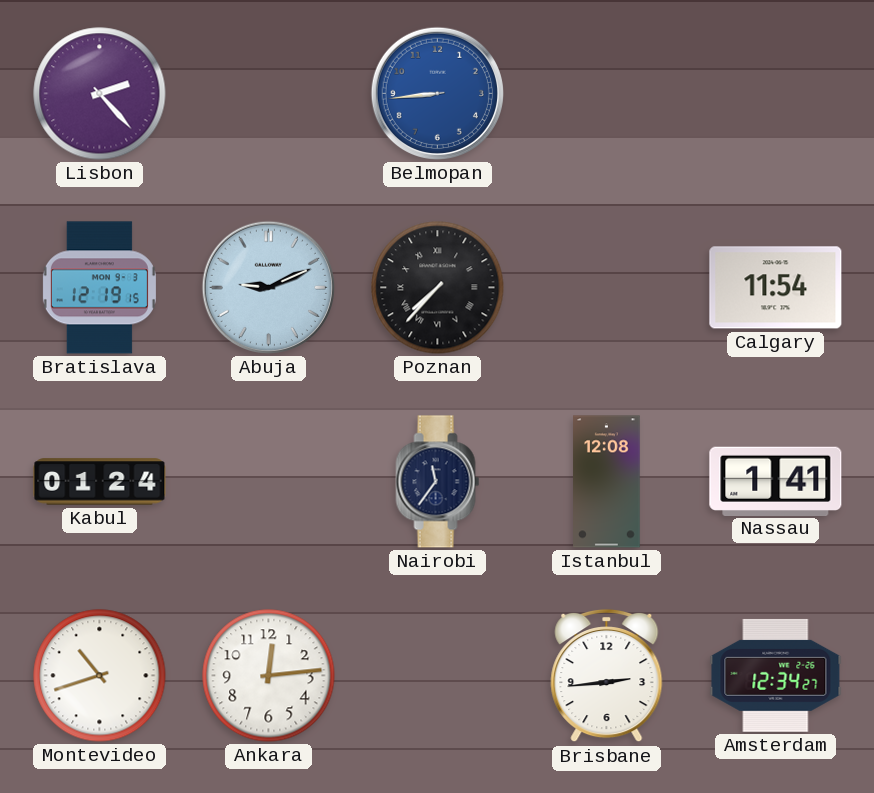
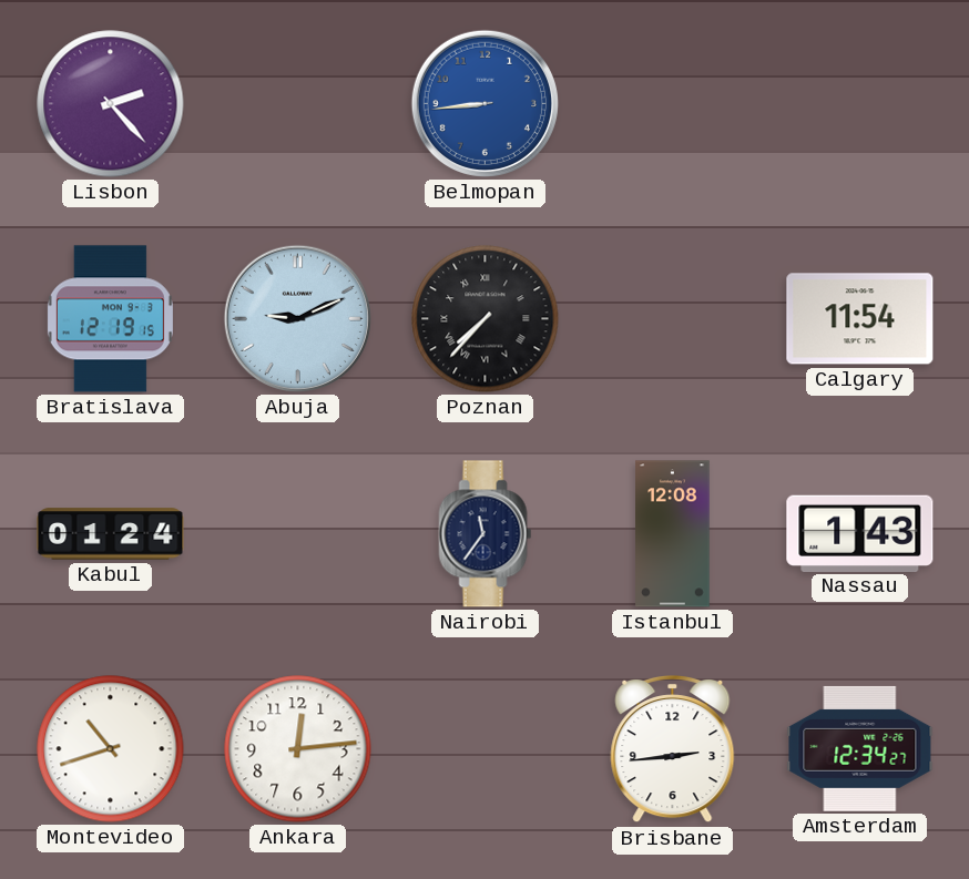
Nassau: 1:41 -> 1:43 (860, 533)
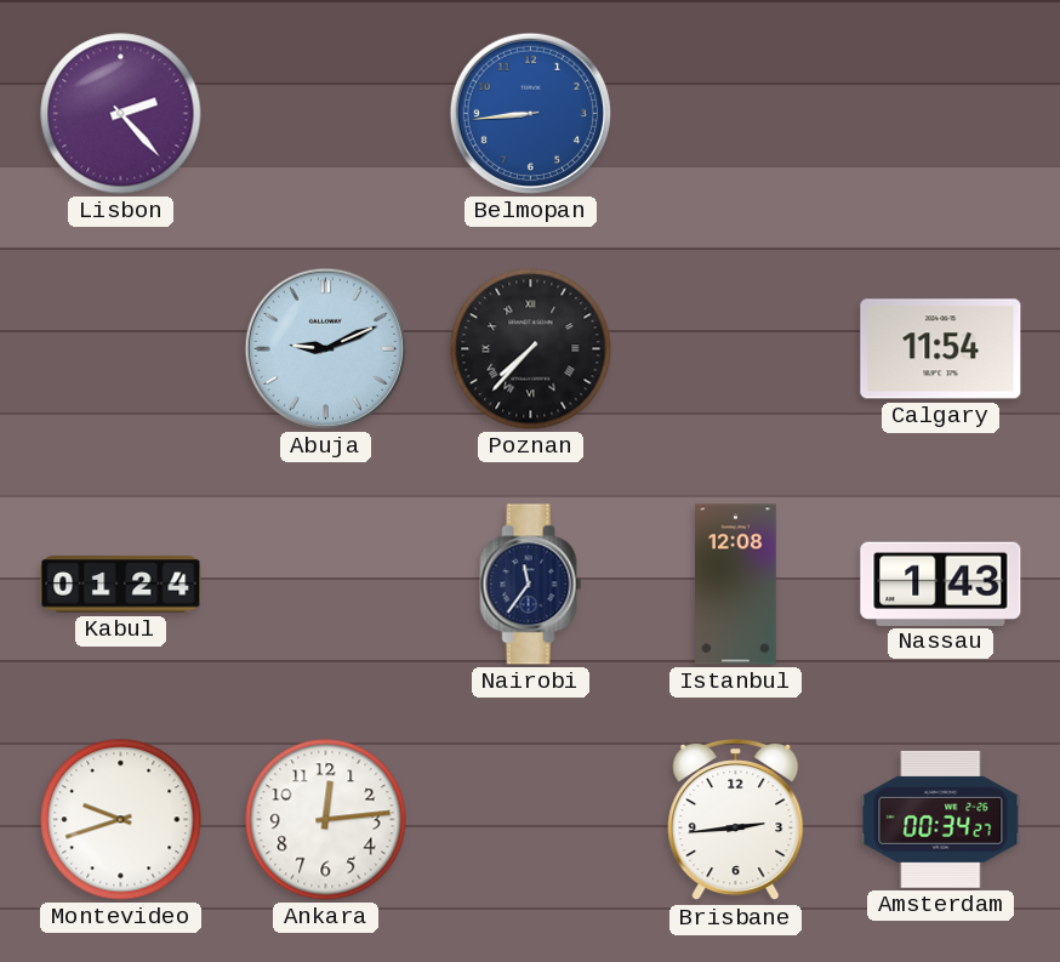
Bratislava: 12:19 -> none (110, 319)
Montevideo: 10:42 -> 9:42 (121, 820)
Amsterdam: 12:34 -> 00:34 (941, 819)
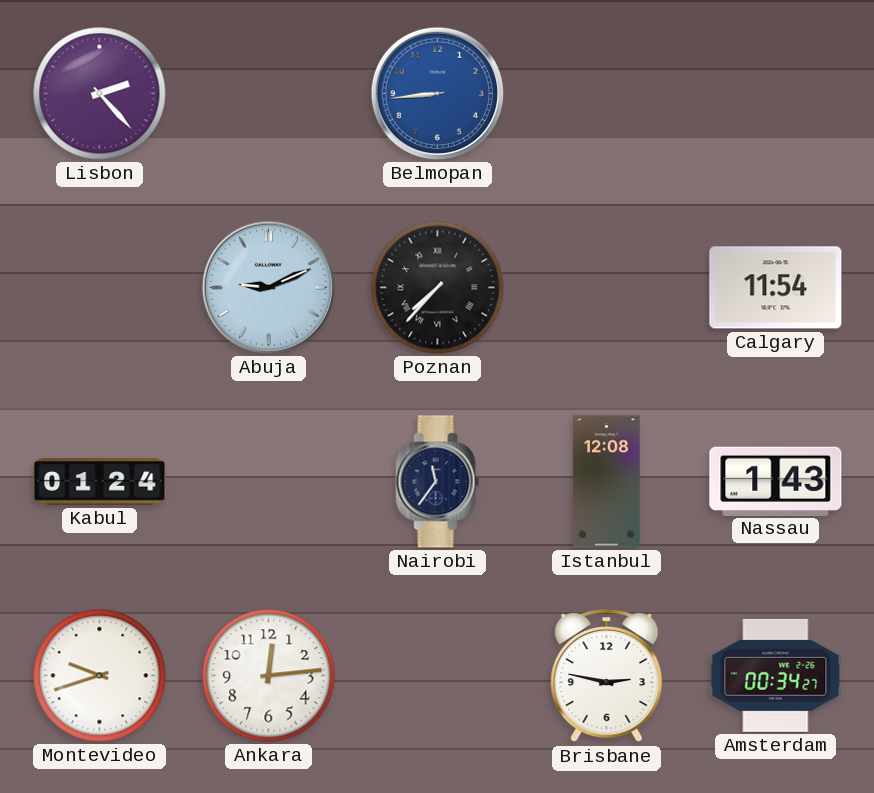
Brisbane: 2:44 -> 2:47 (607, 676)
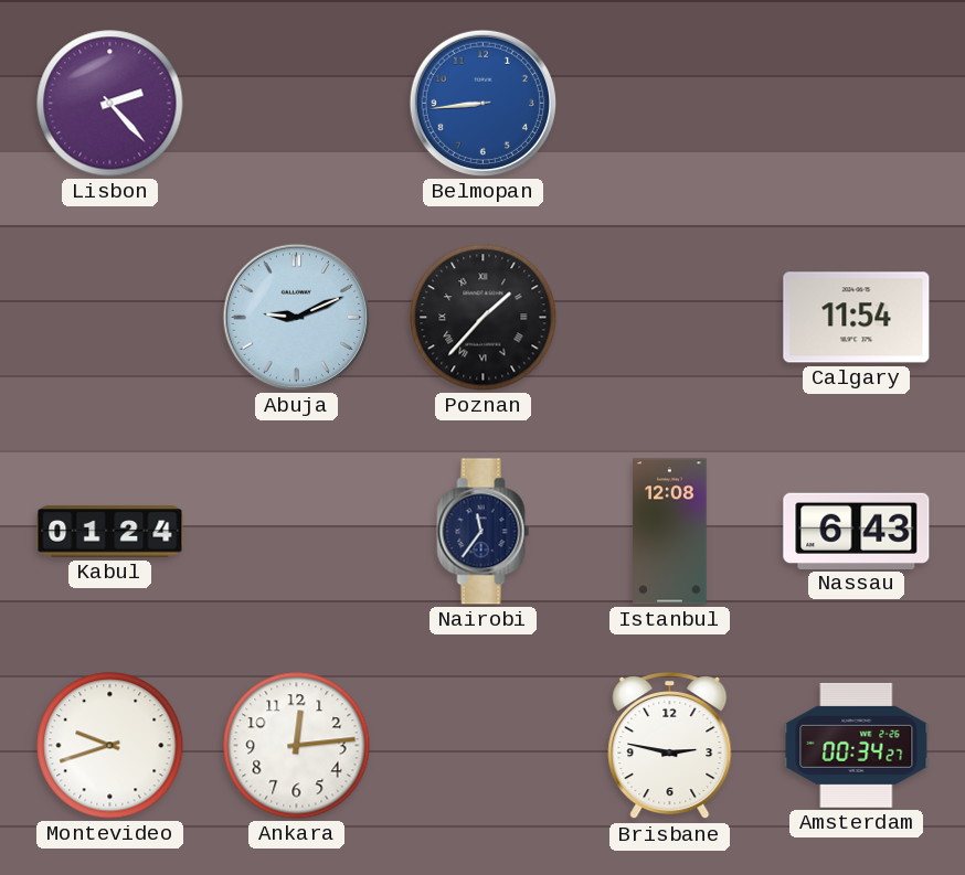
Poznan: 7:37 -> 1:37 (484, 318)
Nassau: 1:43 -> 6:43 (857, 531)
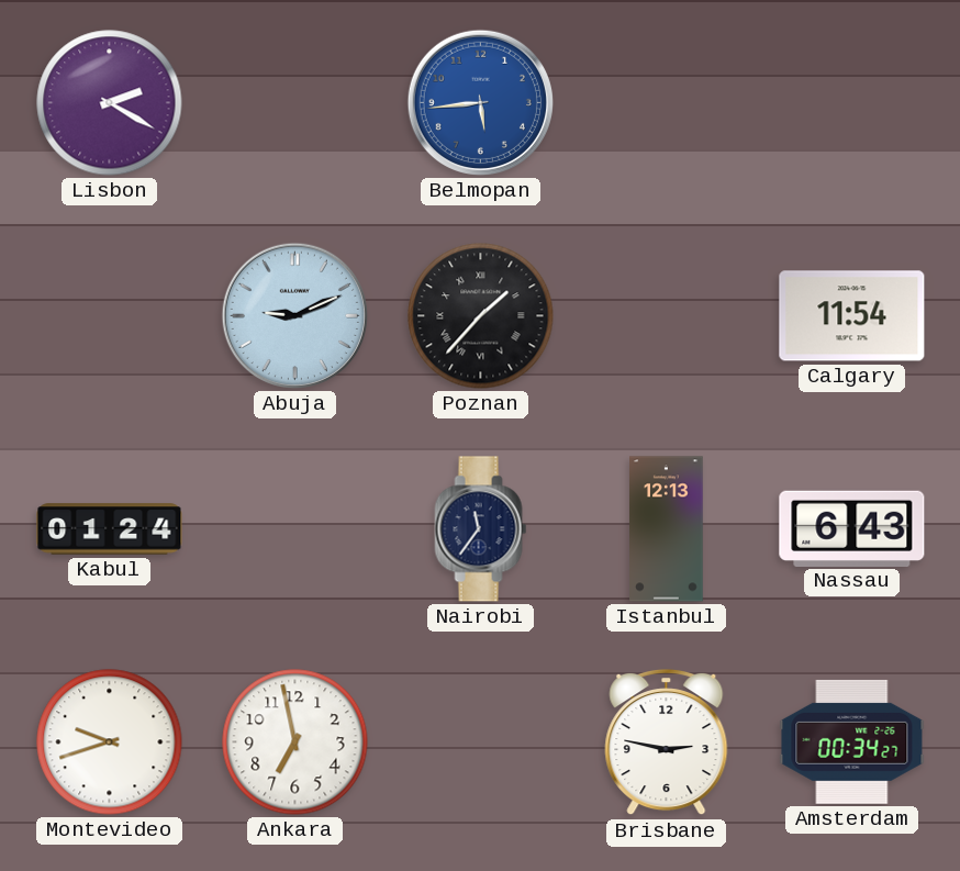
Lisbon: 2:23 -> 2:20 (110, 103)
Belmopan: 8:44 -> 5:44 (480, 102)
Istanbul: 12:08 -> 12:13 (667, 529)
Ankara: 12:14 -> 6:58 (295, 742)
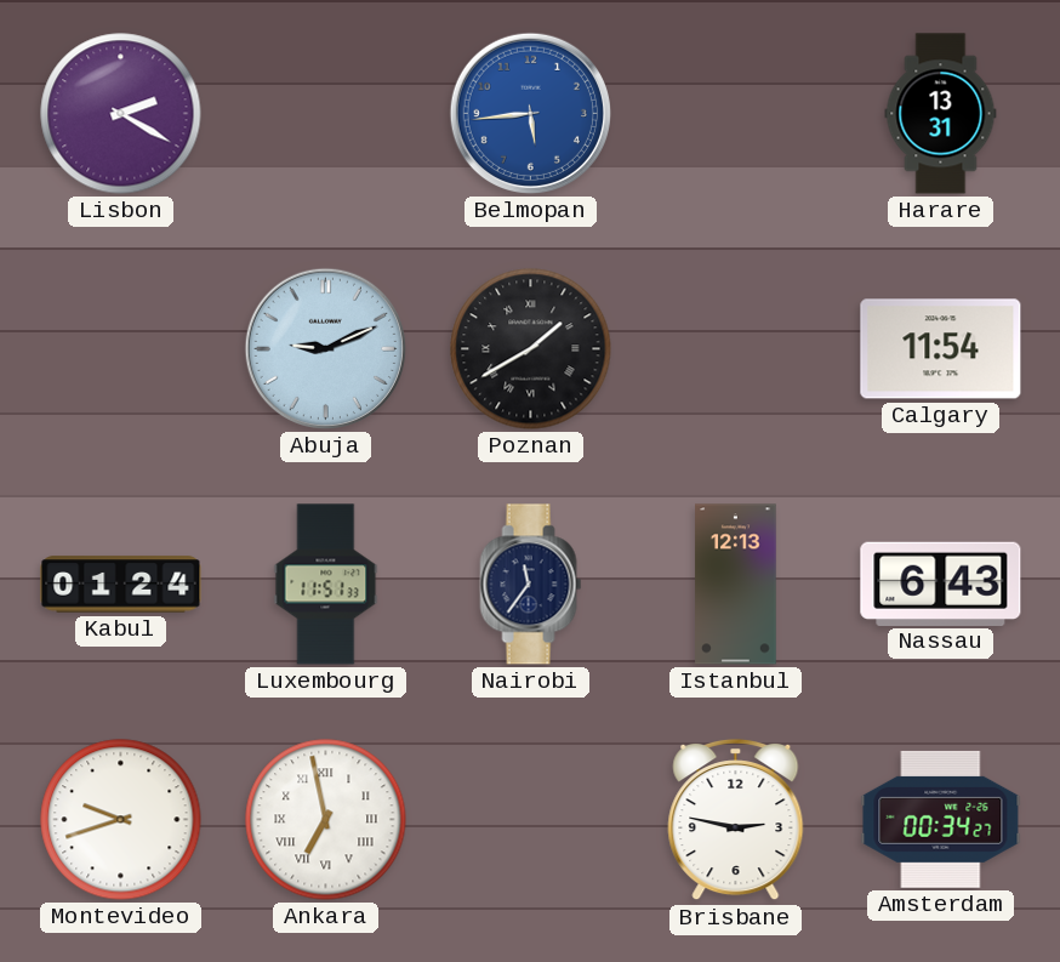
Harare: none -> 13:31 (941, 114)
Poznan: 1:37 -> 1:40 (531, 349)
Luxembourg: none -> 11:51 (326, 585)
Ankara numerals: Arabic -> Roman (326, 820)
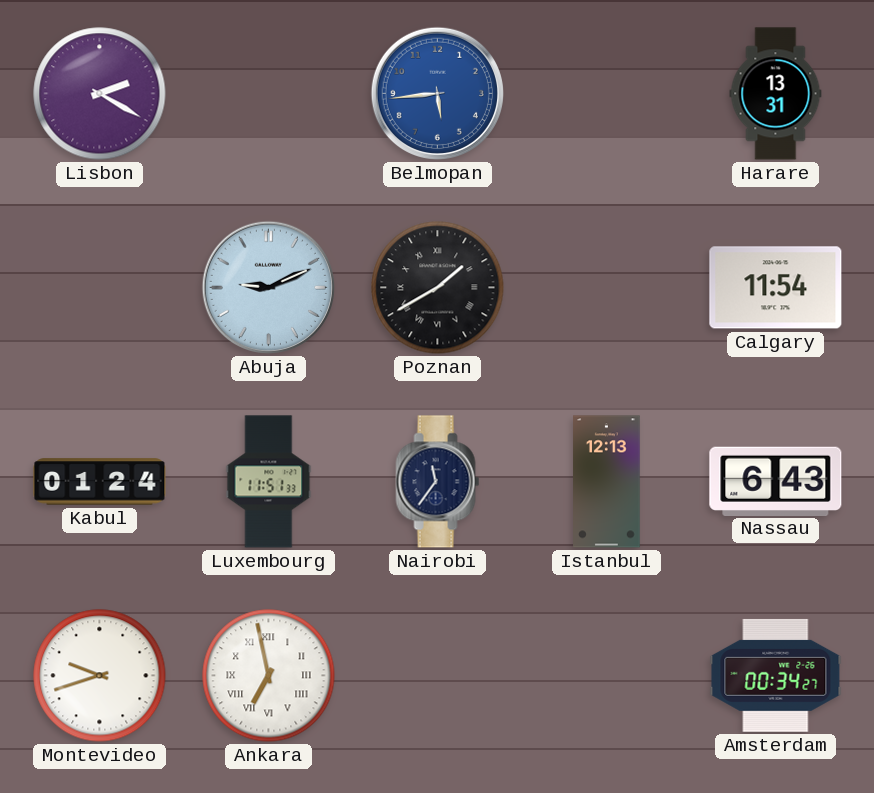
Brisbane: 2:47 -> none (736, 820)
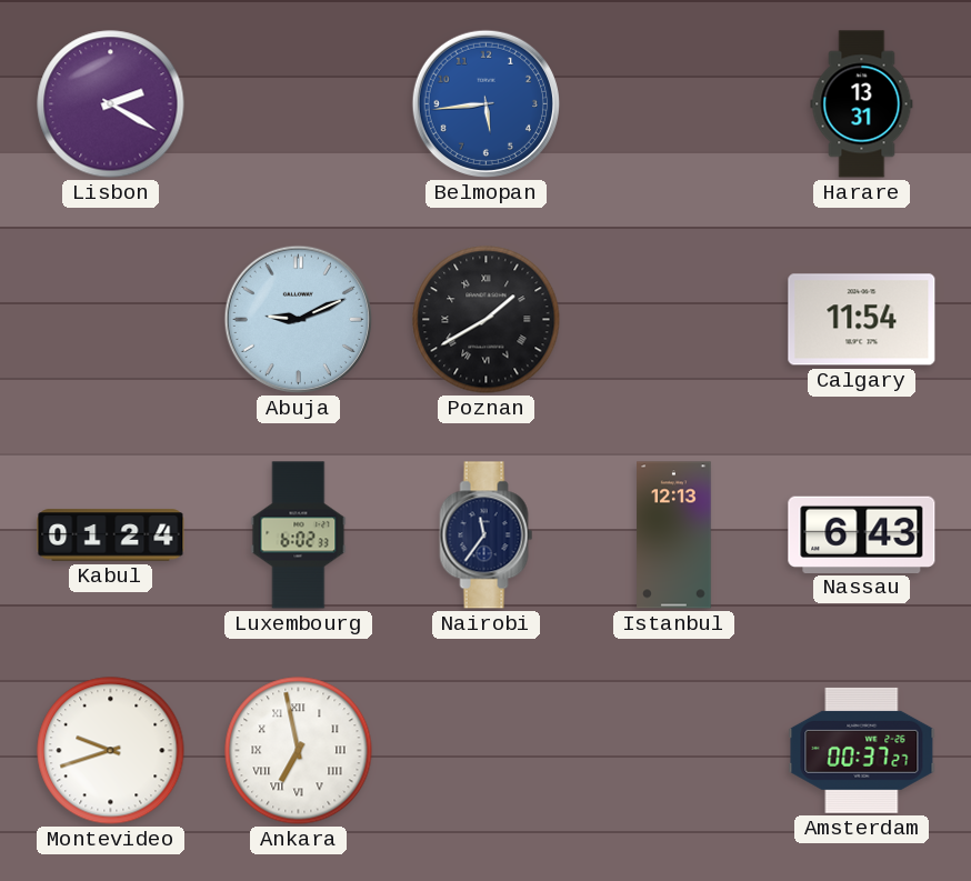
Luxembourg: 11:51 -> 6:02 (299, 535)
Amsterdam: 00:34 -> 00:37 (862, 750)
